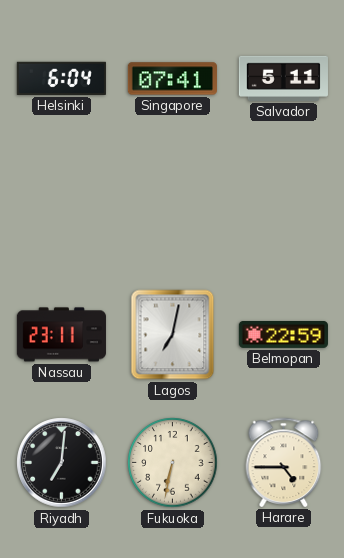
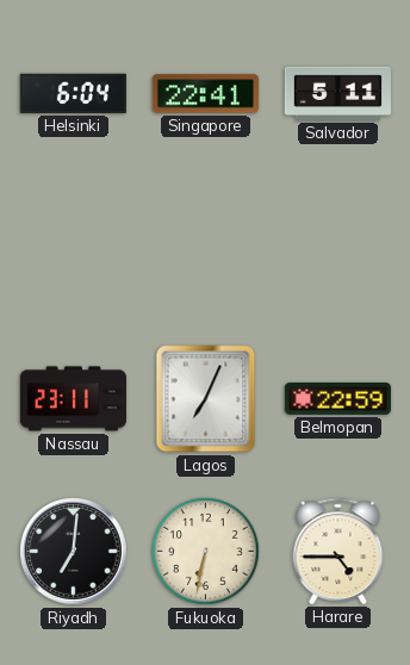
Singapore: 07:41 -> 22:41 (205, 94)
Lagos: 7:02 -> 7:04 (206, 399)
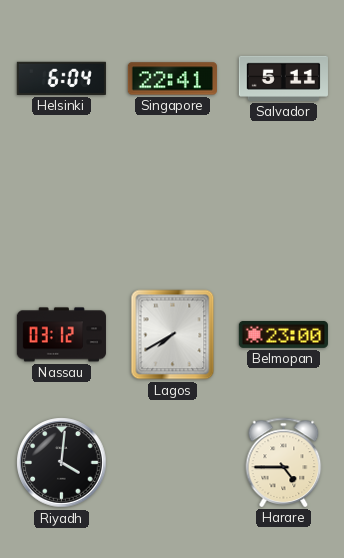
Nassau: 23:11 -> 03:12 (61, 335)
Lagos: 7:04 -> 7:40 (173, 335)
Belmopan: 22:59 -> 23:00 (283, 334)
Riyadh: 7:01 -> 4:01 (62, 463)
Fukuoka: 6:32 -> none (206, 552)
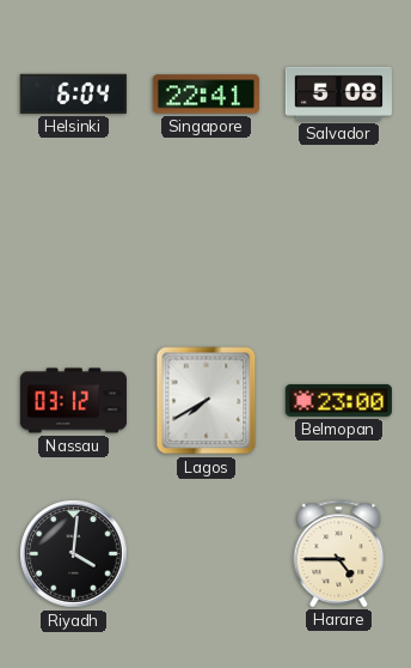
Salvador: 5:11 -> 5:08 (338, 93)
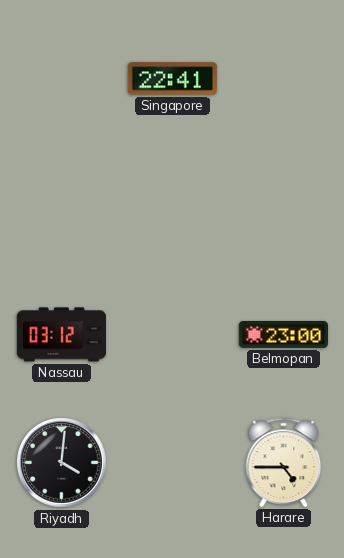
Helsinki: 6:04 -> none (73, 93)
Salvador: 5:08 -> none (338, 93)
Lagos: 7:40 -> none (207, 401)
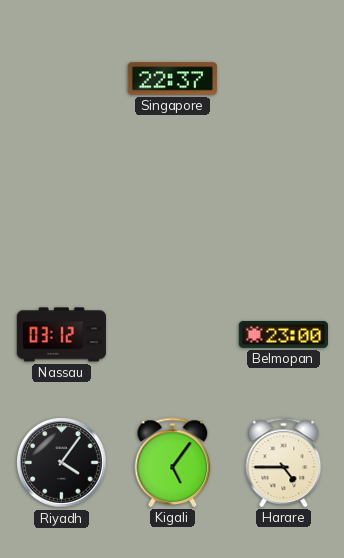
Singapore: 22:41 -> 22:37 (172, 79)
Riyadh: 4:01 -> 4:06 (62, 463)
Kigali: none -> 5:06 (173, 462)
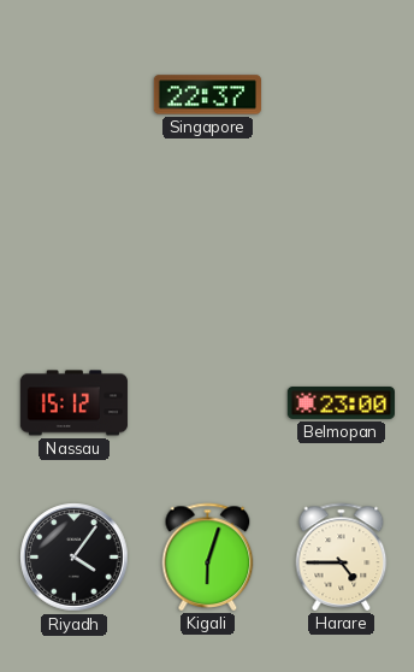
Nassau: 03:12 -> 15:12 (73, 403)
Kigali: 5:06 -> 6:03 (208, 556)
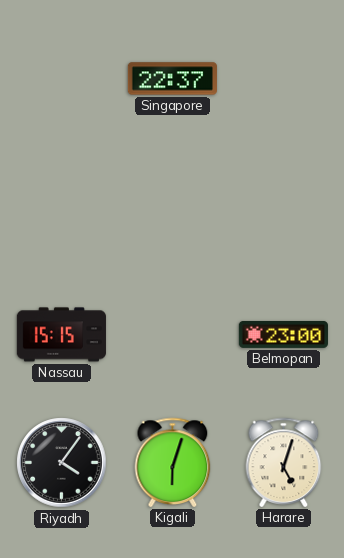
Nassau: 15:12 -> 15:15 (61, 335)
Harare: 4:45 -> 5:03 (284, 462)
